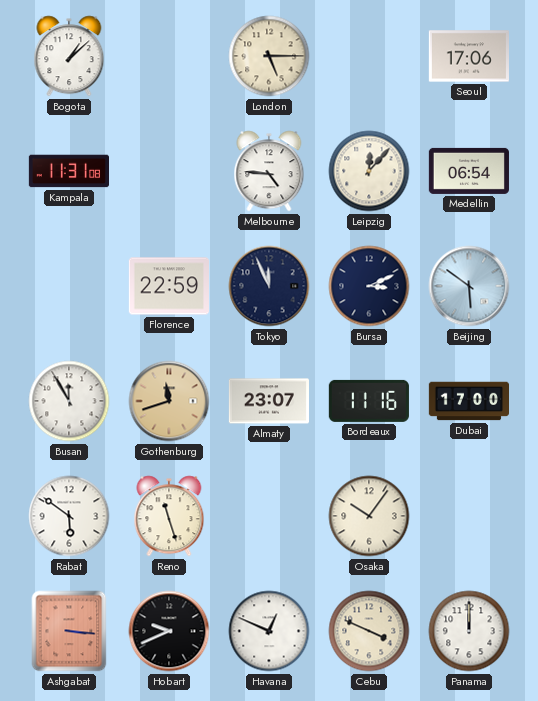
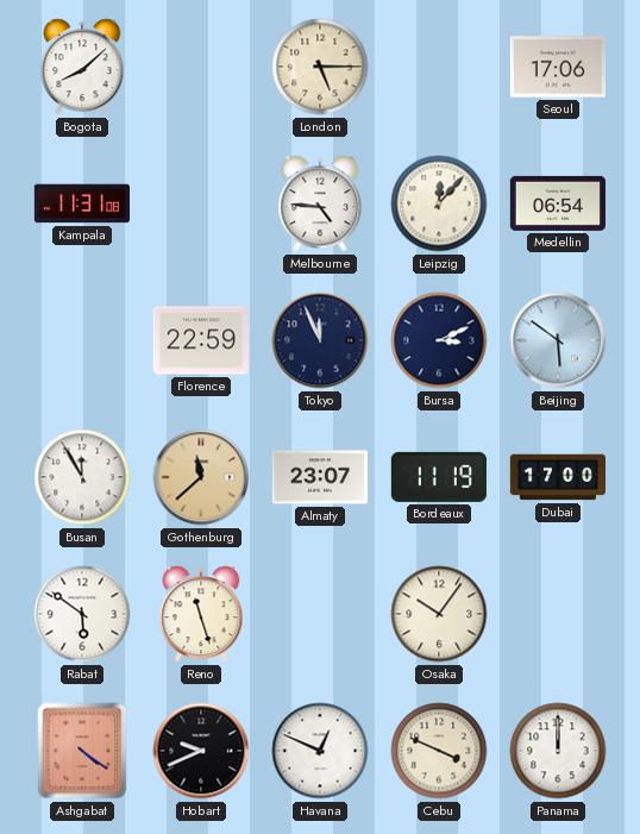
Bogota: 1:08 -> 8:08 (82, 67)
Gothenburg: 11:42 -> 11:38 (201, 477)
Bordeaux: 11:16 -> 11:19 (439, 477)
Ashgabat: 3:16 -> 4:21 (82, 751)
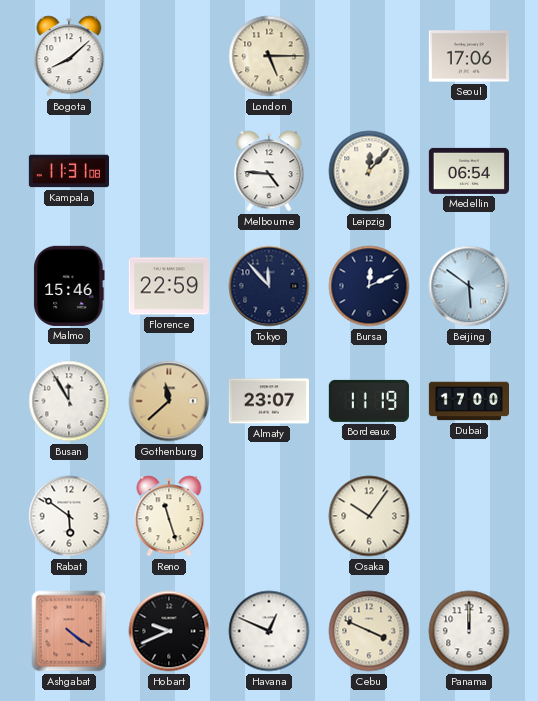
Malmo: none -> 15:46 (69, 286)
Tokyo: 11:56 -> 11:53 (269, 286)
Bursa: 3:11 -> 12:11 (369, 286)
